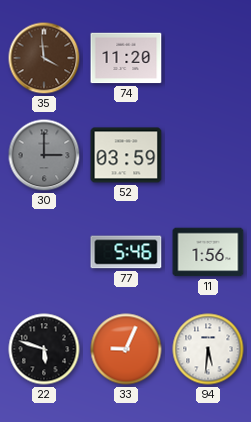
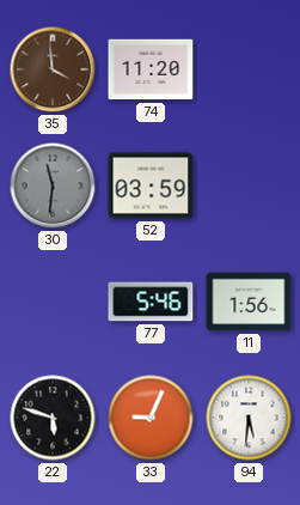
30: 3:00 -> 11:31 (53, 185)
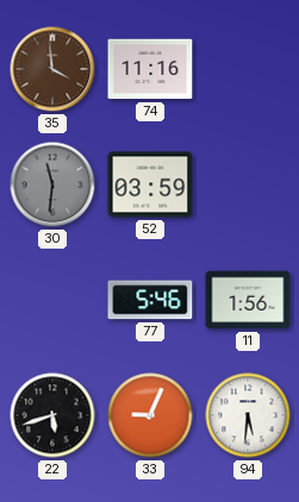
74: 11:20 -> 11:16 (150, 69)
22: 5:48 -> 5:42 (52, 415)
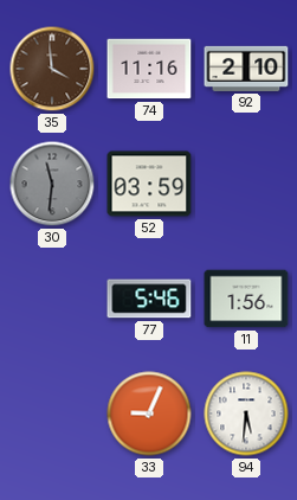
92: none -> 2:10 (246, 69)
22: 5:42 -> none (52, 415)
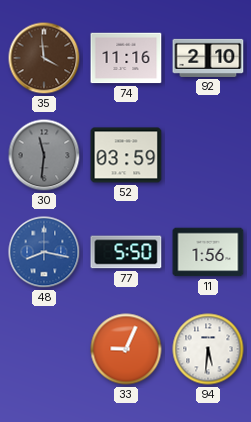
48: none -> 8:17 (44, 252)
77: 5:46 -> 5:50 (126, 252)
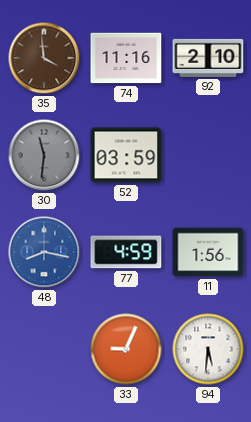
77: 5:50 -> 4:59 (126, 252)
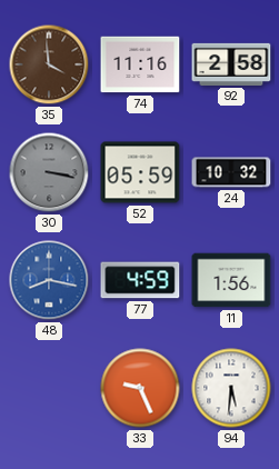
92: 2:10 -> 2:58 (231, 64)
30: 11:31 -> 3:17 (49, 172)
52: 03:59 -> 05:59 (140, 172)
24: none -> 10:32 (231, 172)
33: 9:04 -> 9:26 (140, 388)
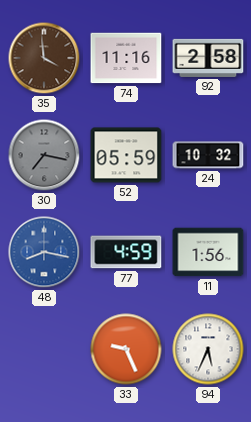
30: 3:17 -> 7:17 (44, 155)
94: 5:31 -> 5:34 (208, 349)
